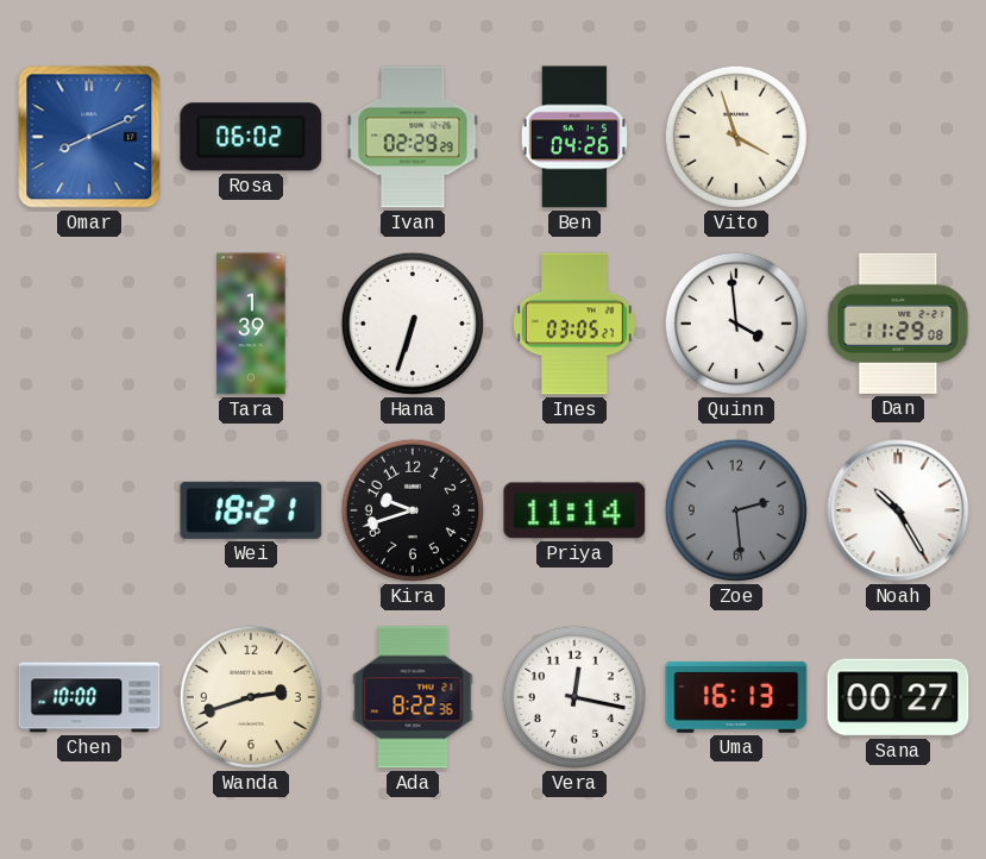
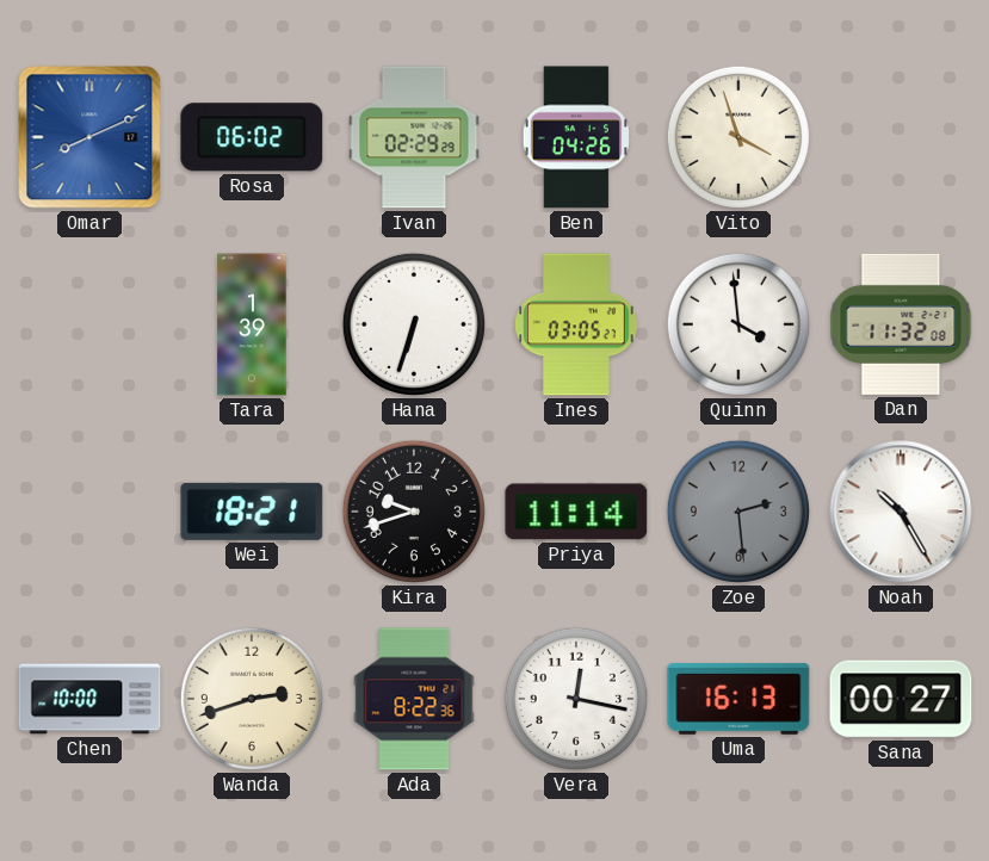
Dan: 11:29 -> 11:32 (901, 324)
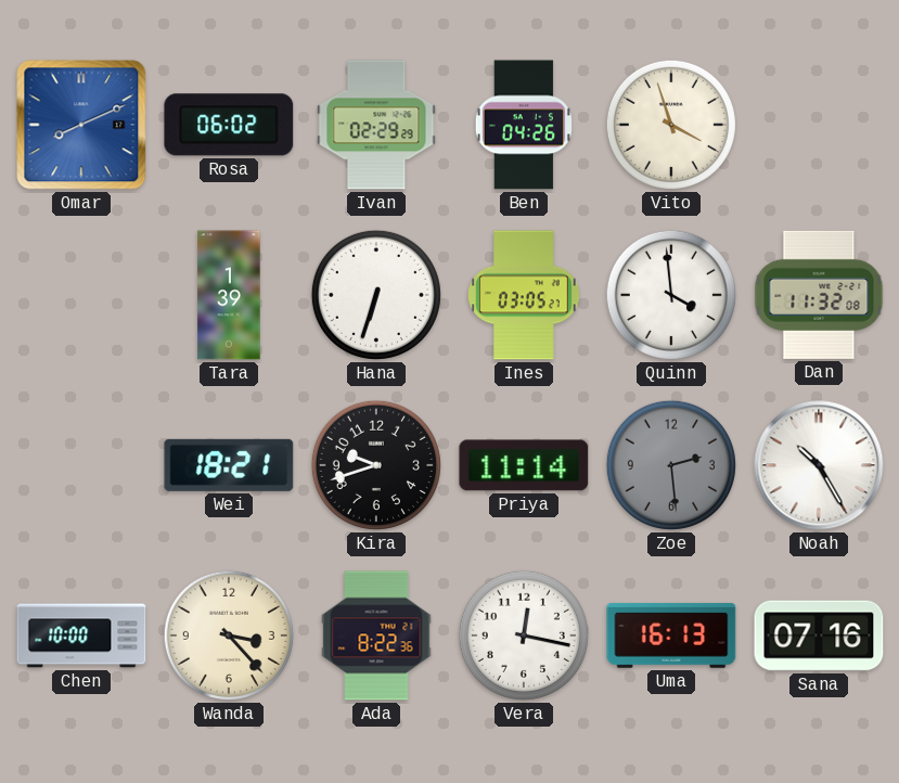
Wanda: 2:42 -> 3:23 (229, 636)
Sana: 00:27 -> 07:16 (819, 636)
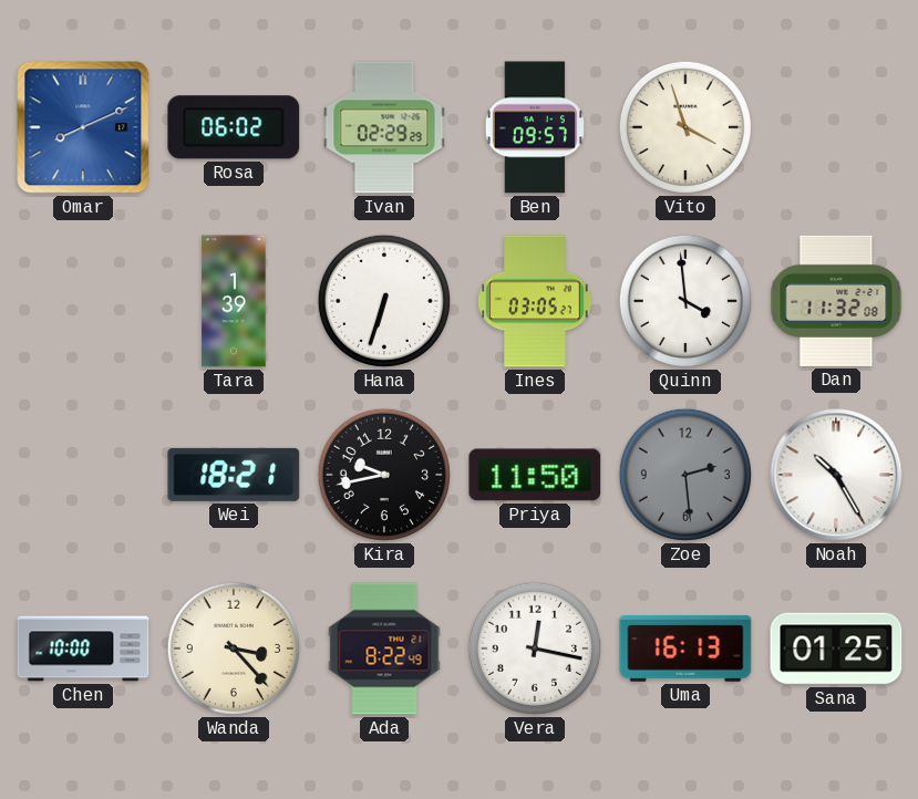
Ben: 04:26 -> 09:57 (535, 127)
Kira: 9:42 -> 9:43 (384, 475)
Priya: 11:14 -> 11:50 (535, 475)
Ada: 8:22:36 -> 8:22:49 (384, 648)
Sana: 07:16 -> 01:25 (836, 648)
